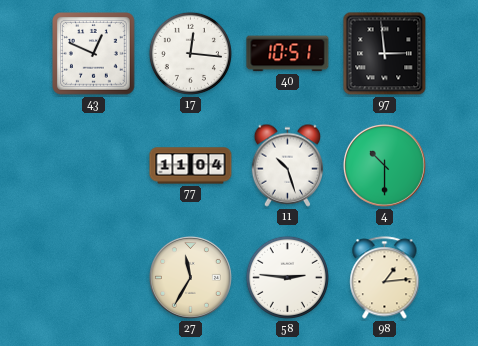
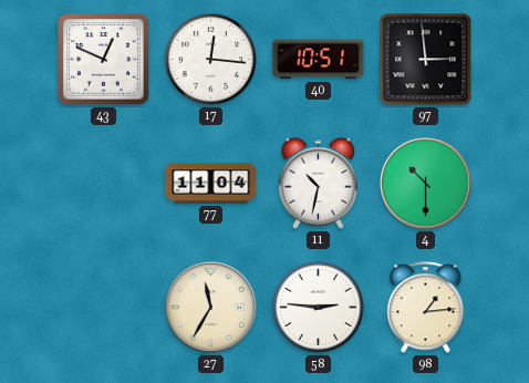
11: 10:27 -> 10:32 (318, 183)
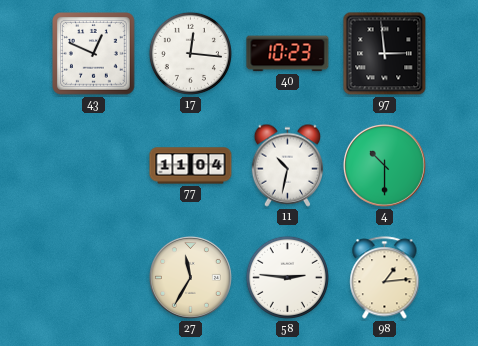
40: 10:51 -> 10:23 (288, 54)
